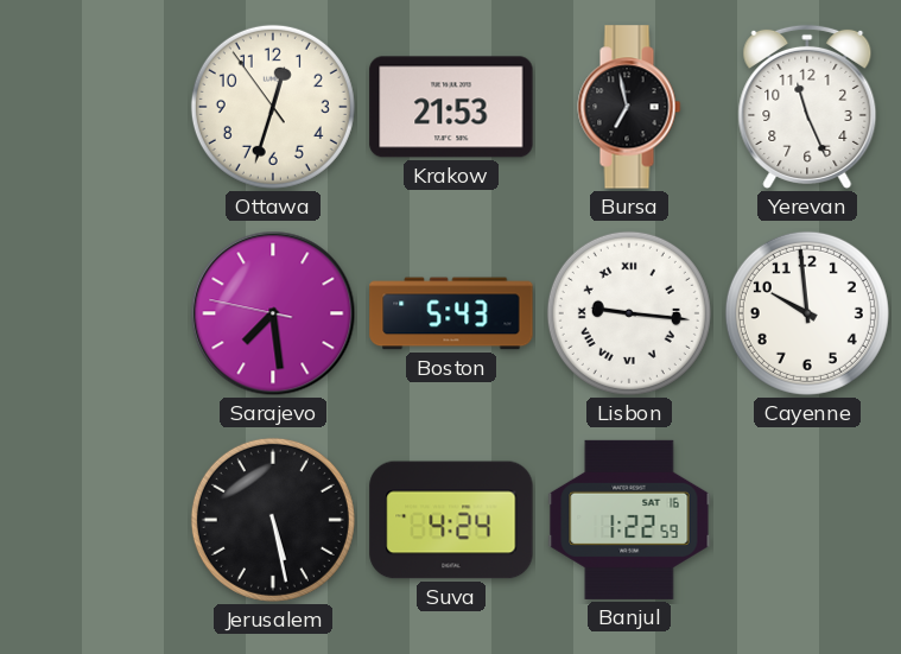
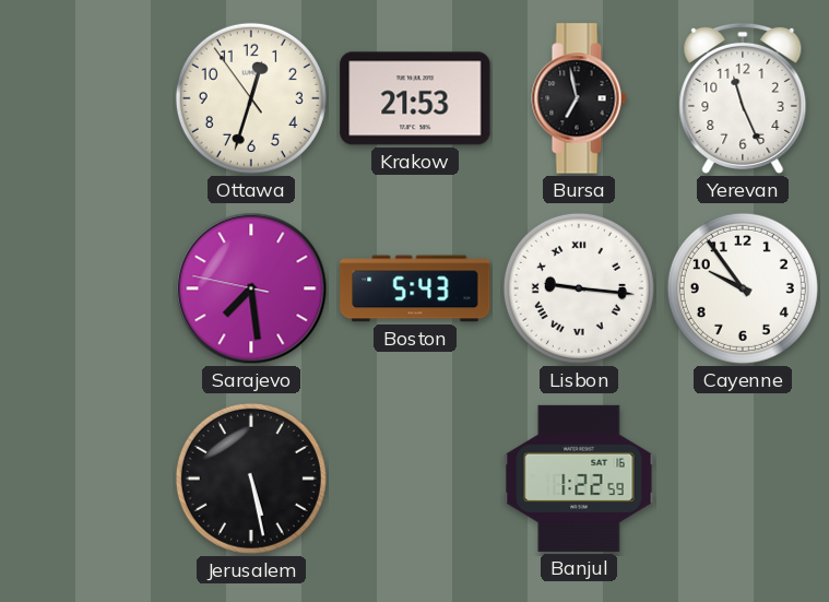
Cayenne: 9:59 -> 9:54 (743, 288)
Suva: 4:24 -> none (451, 520)
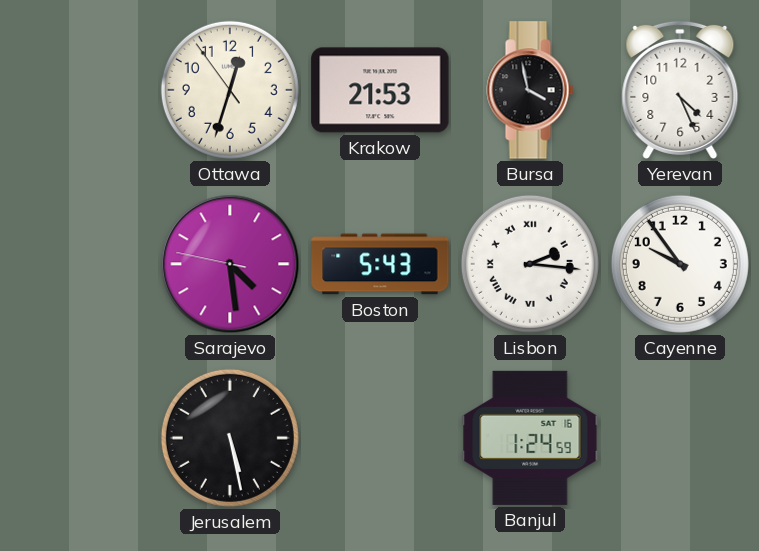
Bursa: 6:58 -> 3:58 (530, 90)
Yerevan: 11:26 -> 4:26 (680, 90)
Sarajevo: 7:28 -> 4:28 (230, 264)
Lisbon: 9:16 -> 2:16 (530, 264)
Banjul: 1:22 -> 1:24 (530, 438)
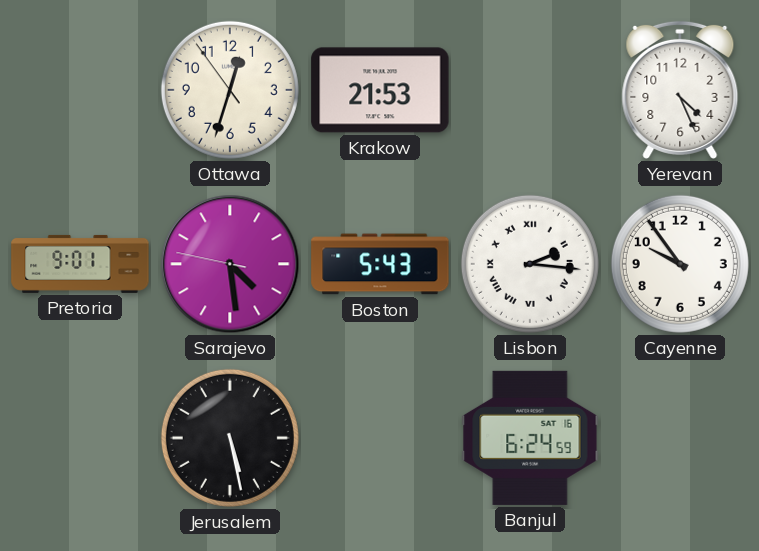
Bursa: 3:58 -> none (530, 90)
Pretoria: none -> 9:01 (80, 264)
Banjul: 1:24 -> 6:24 (530, 438)
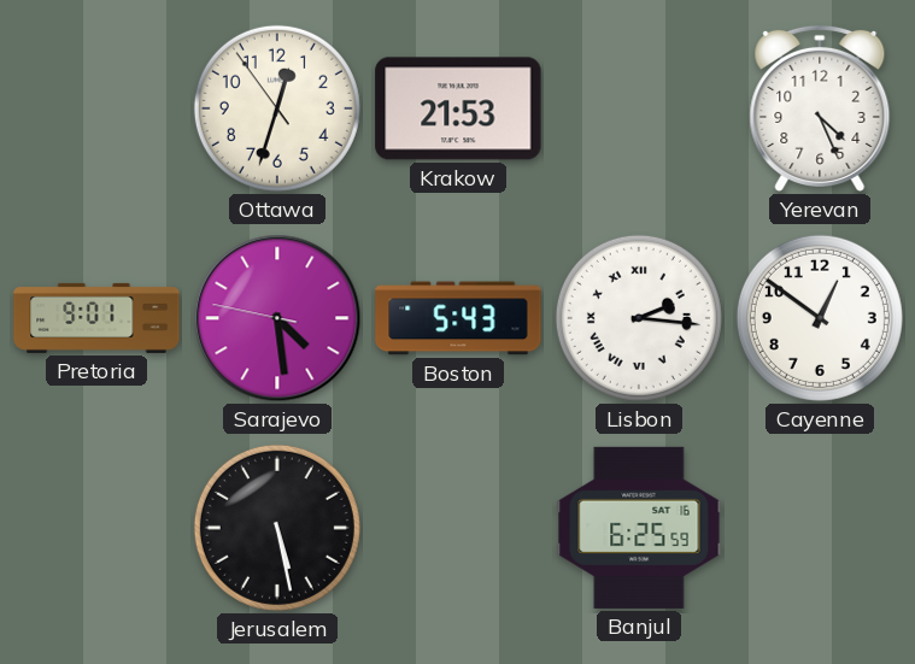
Cayenne: 9:54 -> 12:51 (820, 318)
Banjul: 6:24 -> 6:25 (639, 528)
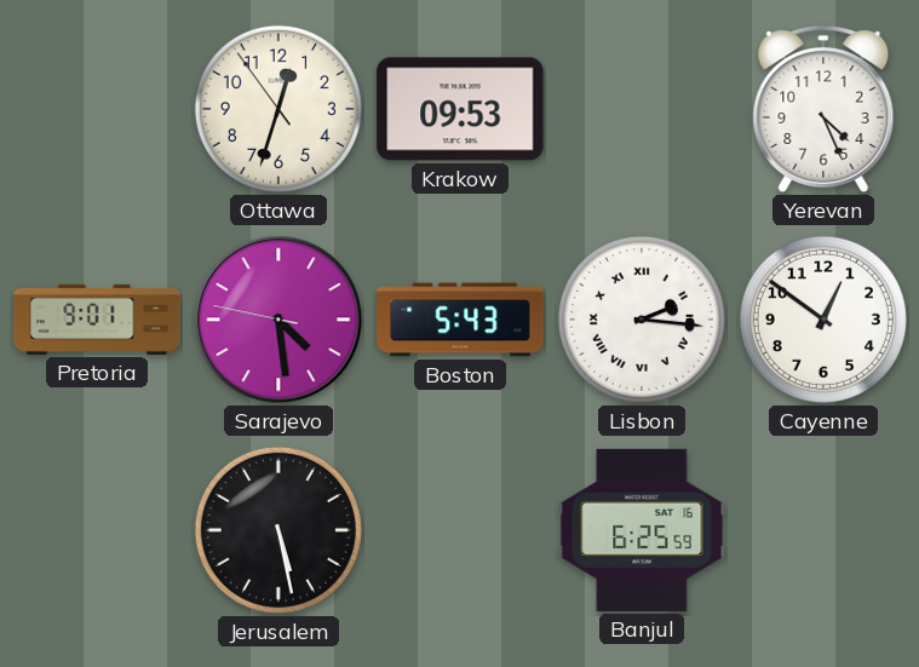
Krakow: 21:53 -> 09:53 (460, 109)
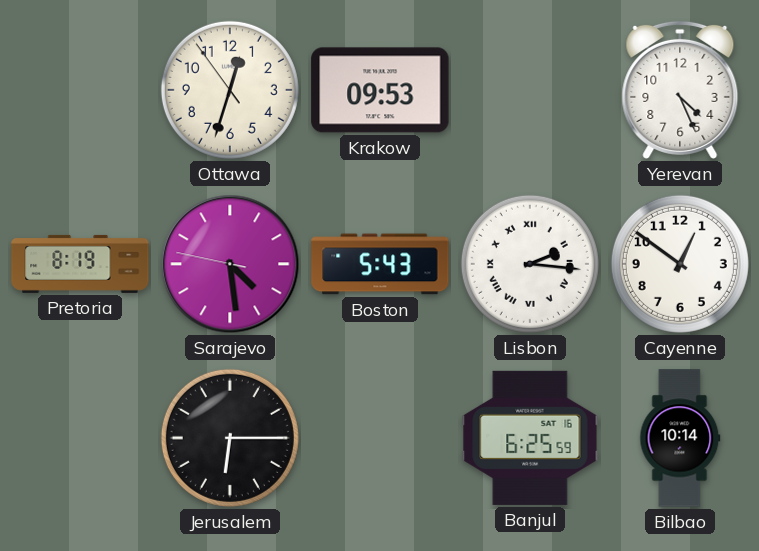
Pretoria: 9:01 -> 8:19 (80, 264)
Jerusalem: 5:28 -> 6:15 (230, 438)
Bilbao: none -> 10:14 (680, 438)
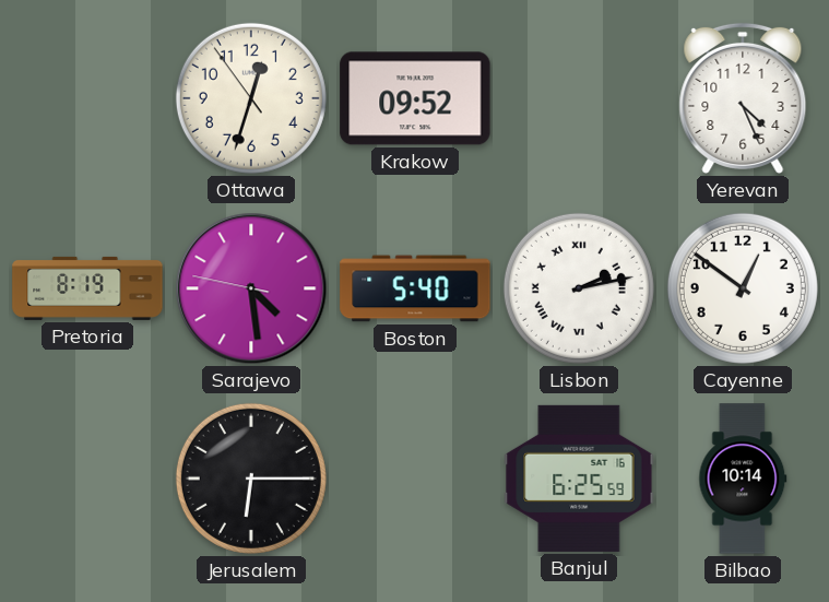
Krakow: 09:53 -> 09:52 (415, 98)
Boston: 5:43 -> 5:40 (415, 288)
Lisbon: 2:16 -> 2:13 (579, 288)
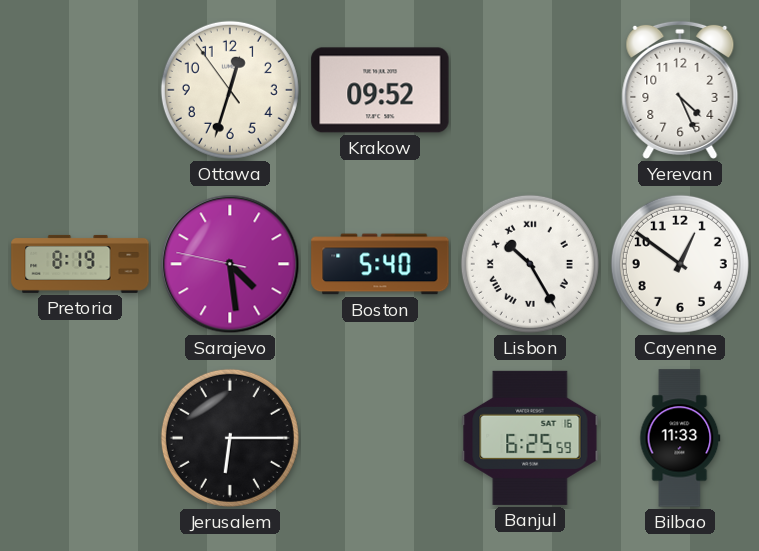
Lisbon: 2:13 -> 10:25 (530, 264)
Bilbao: 10:14 -> 11:33 (680, 438)
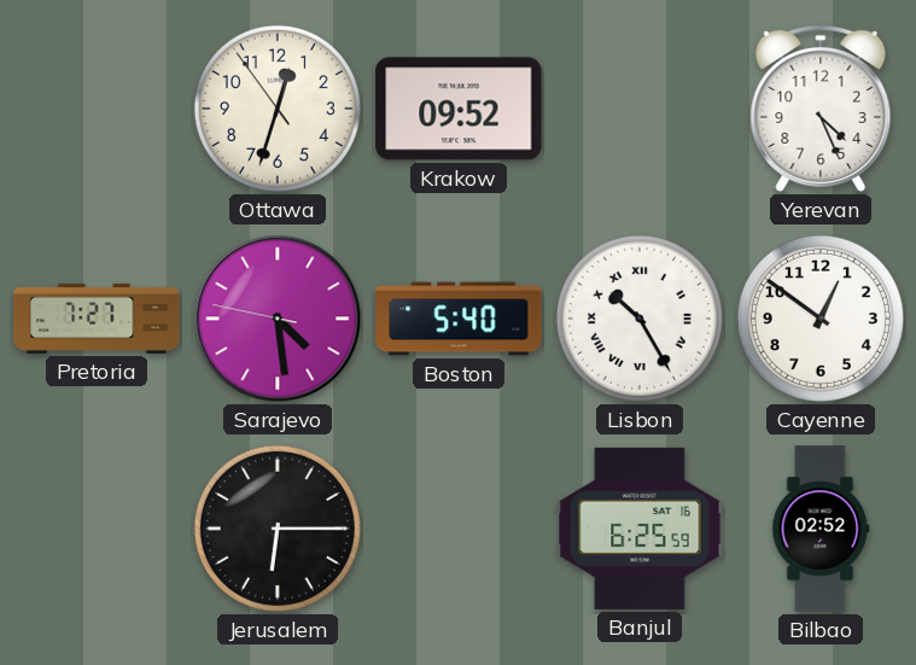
Pretoria: 8:19 -> 7:27 (97, 319)
Bilbao: 11:33 -> 02:52 (821, 529)
